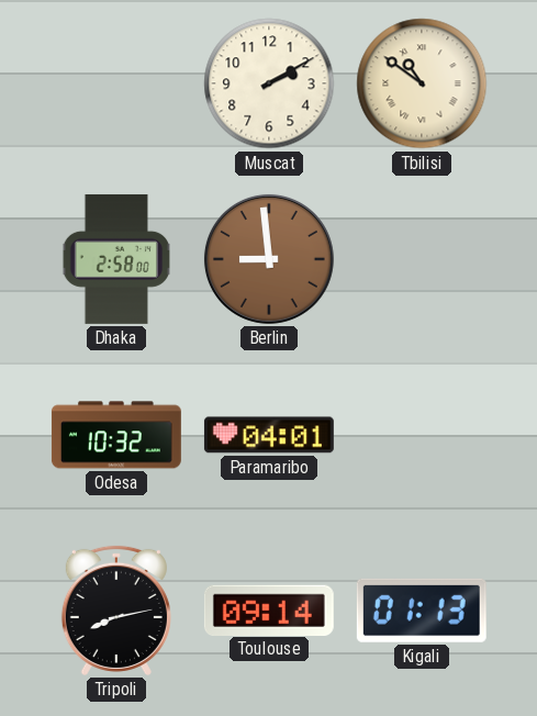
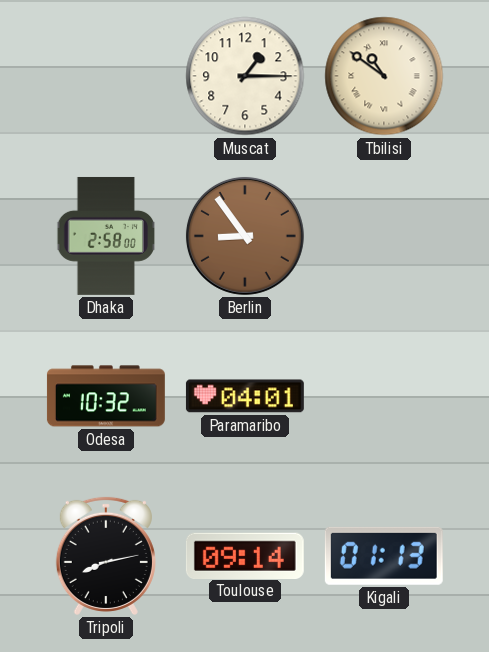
Muscat: 2:10 -> 1:15 (245, 76)
Berlin: 8:59 -> 8:54 (245, 236)
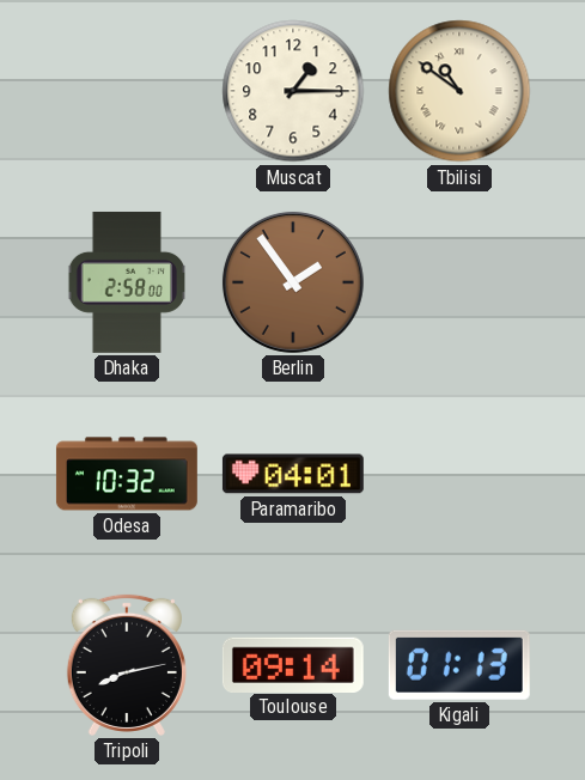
Berlin: 8:54 -> 1:54 (293, 282)
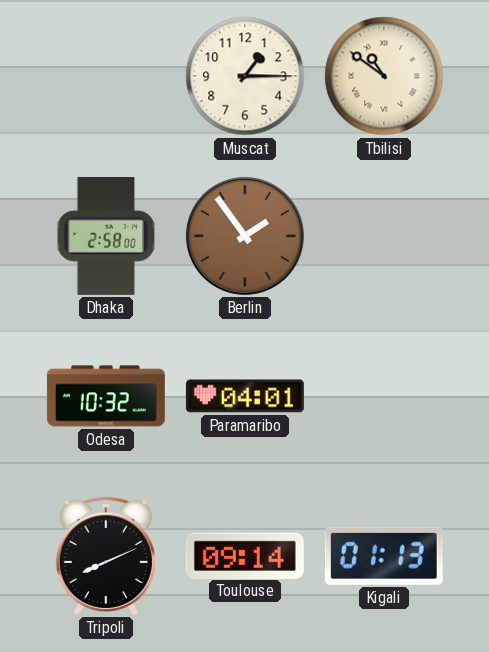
Tripoli: 8:13 -> 8:11 (106, 556)
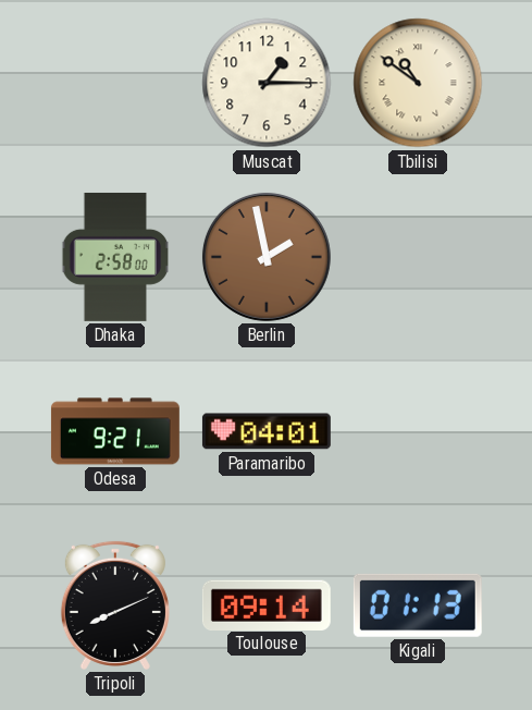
Berlin: 1:54 -> 1:58 (267, 257)
Odesa: 10:32 -> 9:21 (115, 431)
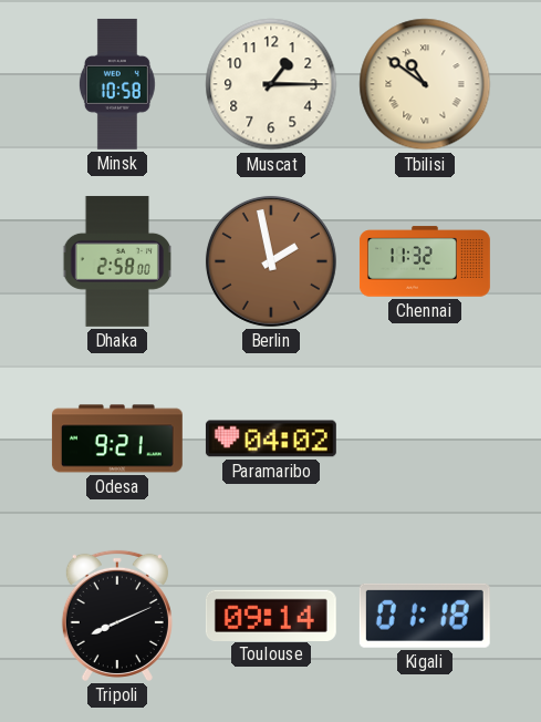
Minsk: none -> 10:58 (117, 84)
Chennai: none -> 11:32 (425, 261)
Paramaribo: 04:01 -> 04:02 (271, 439)
Kigali: 01:13 -> 01:18 (425, 616)
